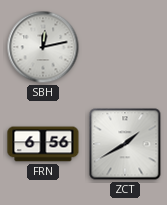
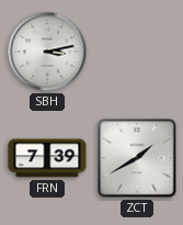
SBH: 12:13 -> 3:13 (47, 52)
FRN: 6:56 -> 7:39 (47, 158)
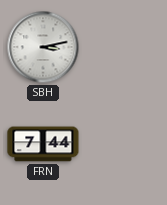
FRN: 7:39 -> 7:44 (43, 144)
ZCT: 1:40 -> none (137, 158)
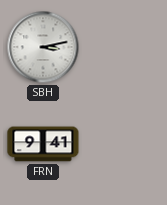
FRN: 7:44 -> 9:41 (43, 144)
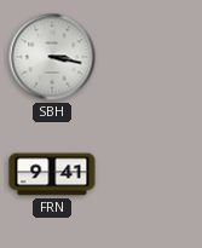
SBH: 3:13 -> 3:17 (52, 57)
